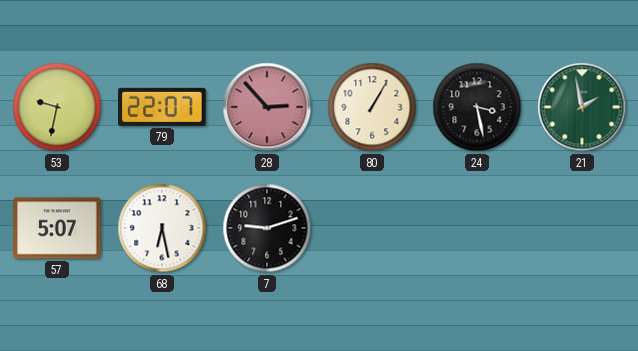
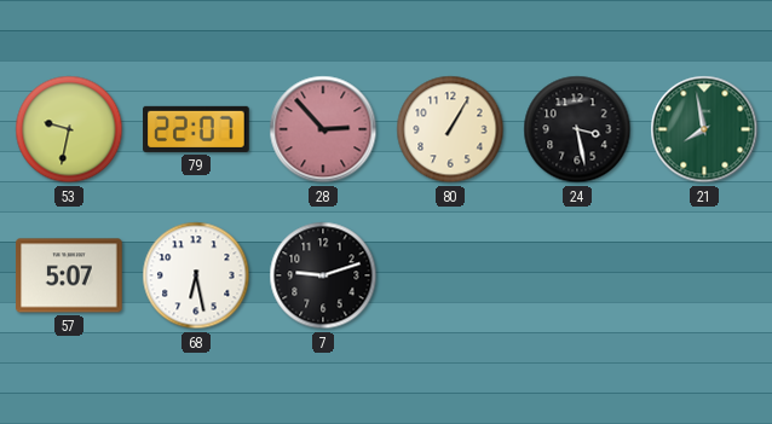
21: 1:58 -> 7:58 (704, 129)
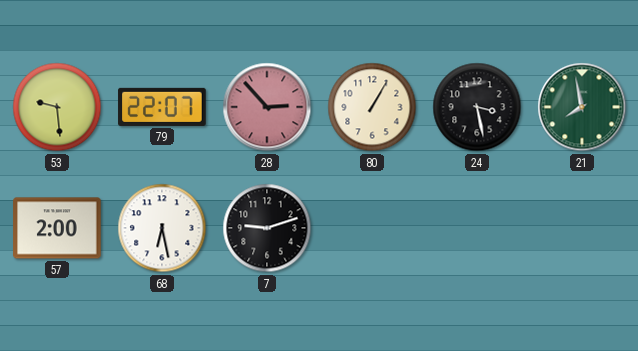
53: 9:32 -> 9:29 (57, 107)
57: 5:07 -> 2:00 (57, 228)
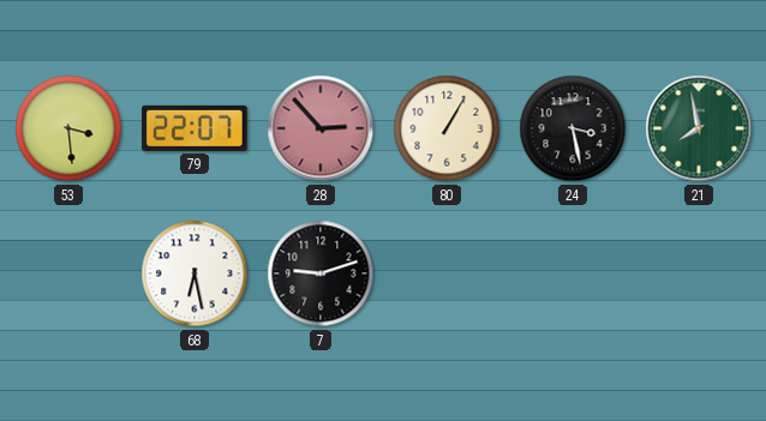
53: 9:29 -> 3:29 (68, 128)
57: 2:00 -> none (57, 228)
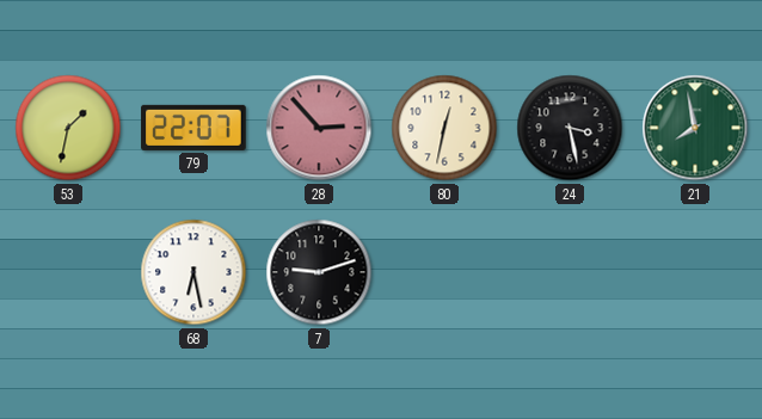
53: 3:29 -> 1:32 (68, 128)
80: 1:05 -> 12:32 (444, 128)
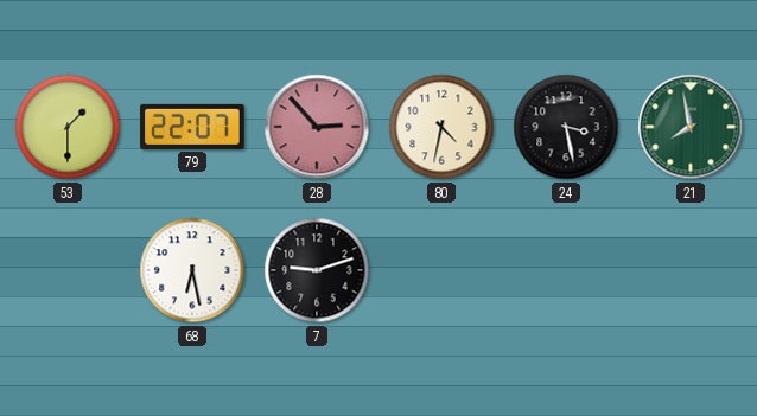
53: 1:32 -> 1:30 (68, 127)
80: 12:32 -> 4:32 (441, 127)
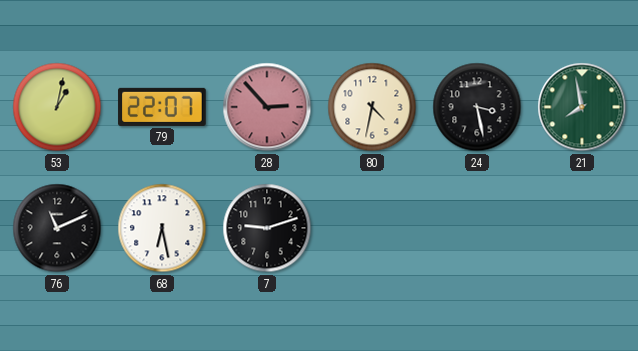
53: 1:30 -> 1:02 (57, 107)
76: none -> 11:11 (57, 228)
